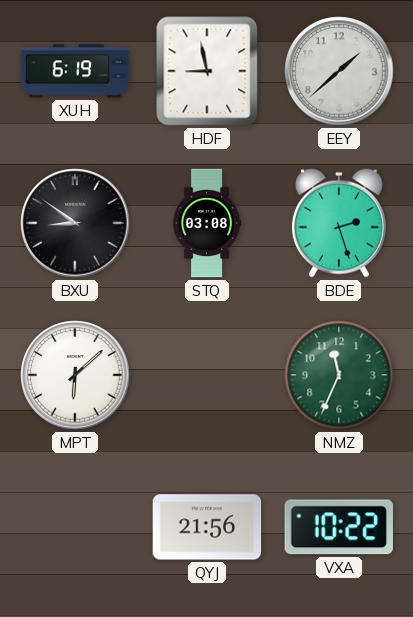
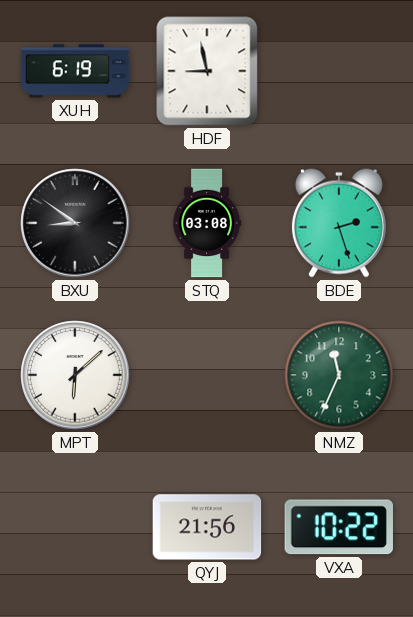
EEY: 1:38 -> none (339, 71)
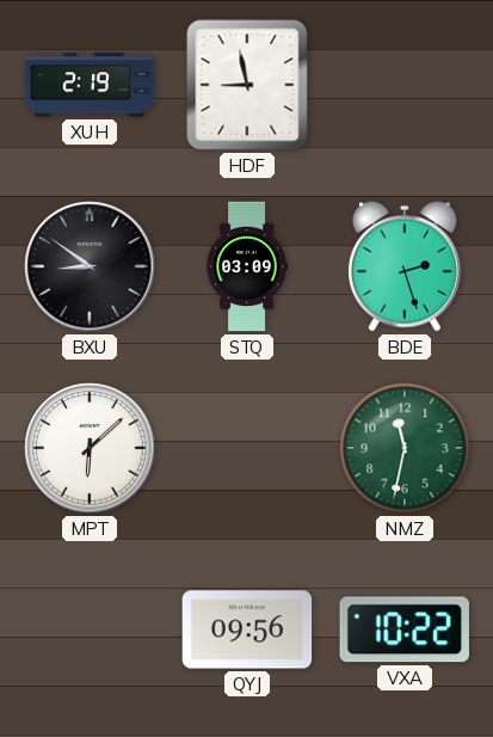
XUH: 6:19 -> 2:19 (90, 85)
STQ: 03:08 -> 03:09 (247, 266)
NMZ: 11:34 -> 11:32 (405, 448)
QYJ: 21:56 -> 09:56 (247, 629)
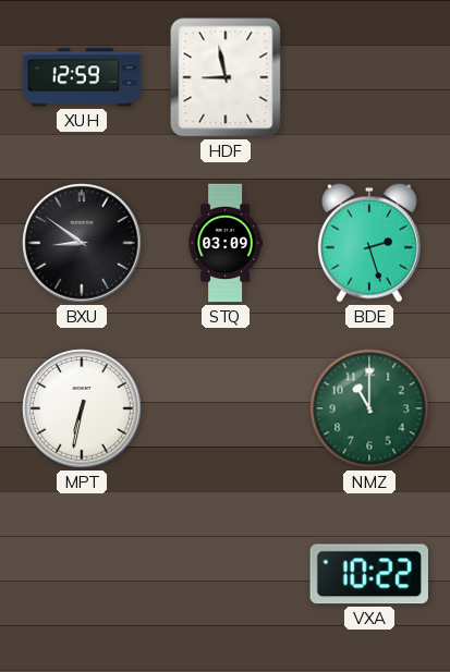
XUH: 2:19 -> 12:59 (82, 77)
MPT: 6:08 -> 6:32 (82, 408)
NMZ: 11:32 -> 11:00 (369, 408)
QYJ: 09:56 -> none (247, 629)
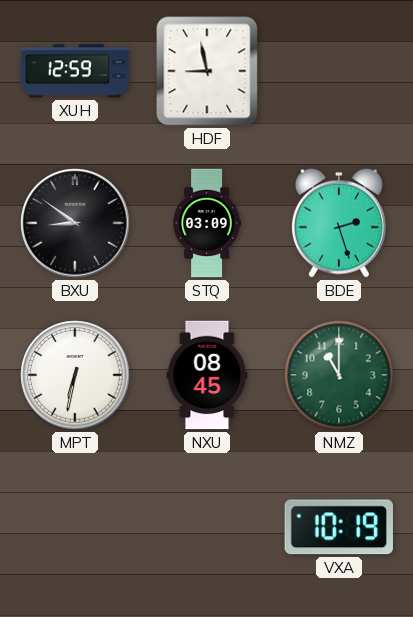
NXU: none -> 08:45 (207, 375)
VXA: 10:22 -> 10:19 (339, 527)
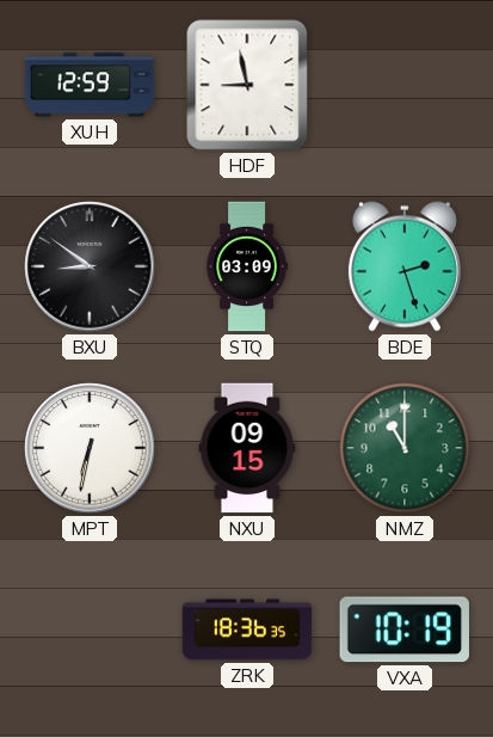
NXU: 08:45 -> 09:15 (247, 448)
ZRK: none -> 18:36 (247, 629)
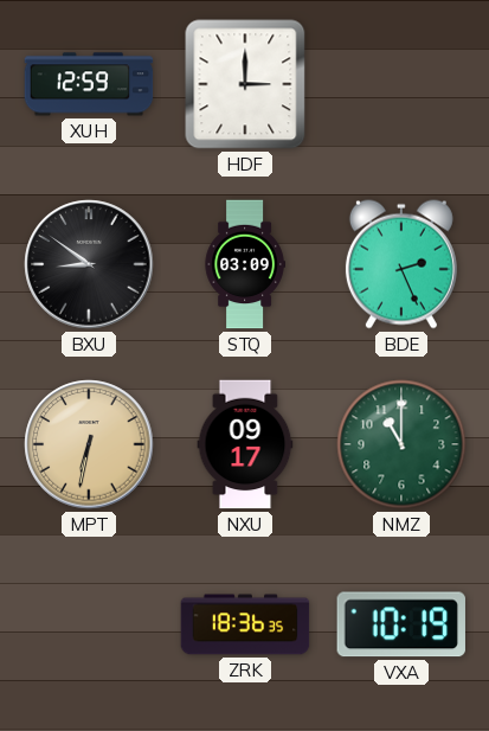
HDF: 8:58 -> 3:00 (245, 84)
BDE: 2:27 -> 2:26 (401, 264)
MPT dial: white -> champagne (89, 444)
NXU: 09:15 -> 09:17 (245, 444)
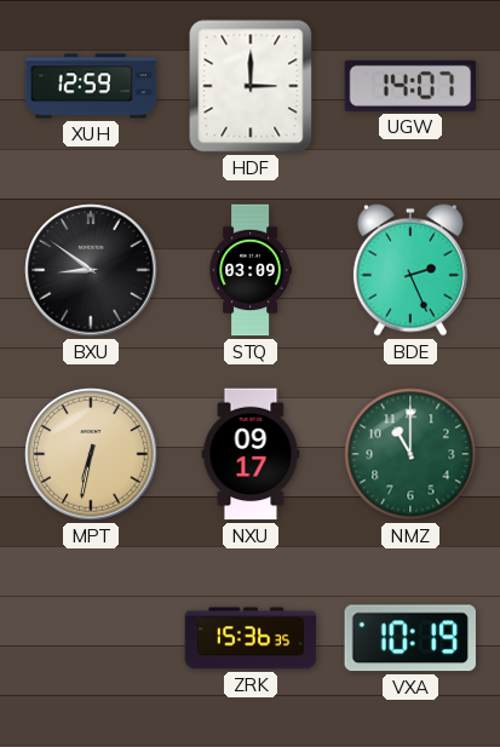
UGW: none -> 14:07 (410, 86)
ZRK: 18:36 -> 15:36 (251, 638)
